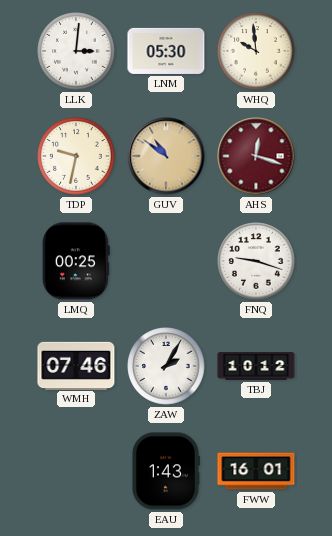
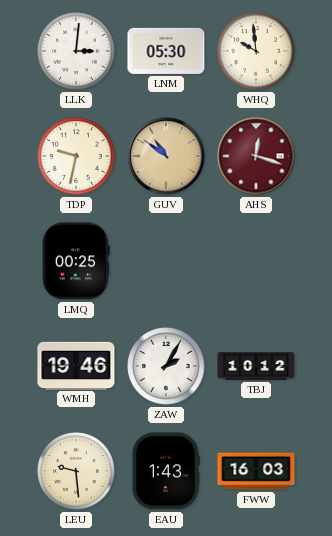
FNQ: 9:18 -> none (256, 261)
WMH: 07:46 -> 19:46 (76, 365)
LEU: none -> 9:29 (76, 471)
FWW: 16:01 -> 16:03 (256, 471)
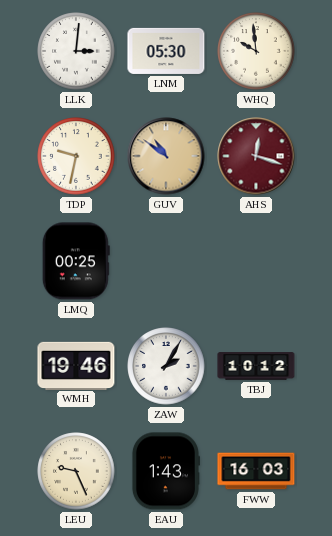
LEU: 9:29 -> 9:26 (76, 471)
